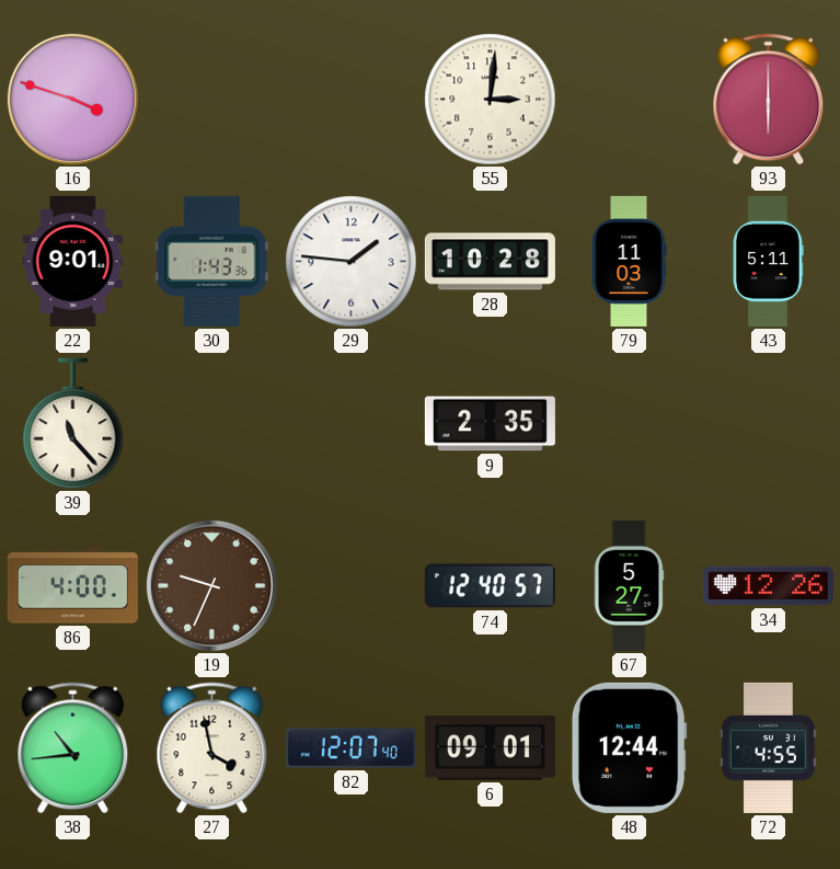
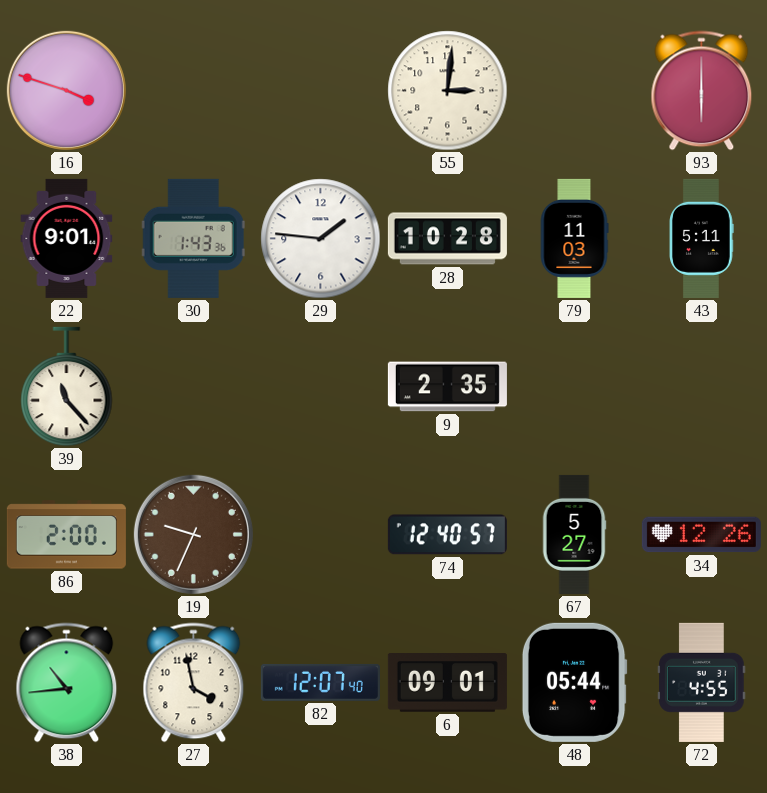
86: 4:00 -> 2:00 (66, 535)
48: 12:44 -> 05:44 (574, 682)
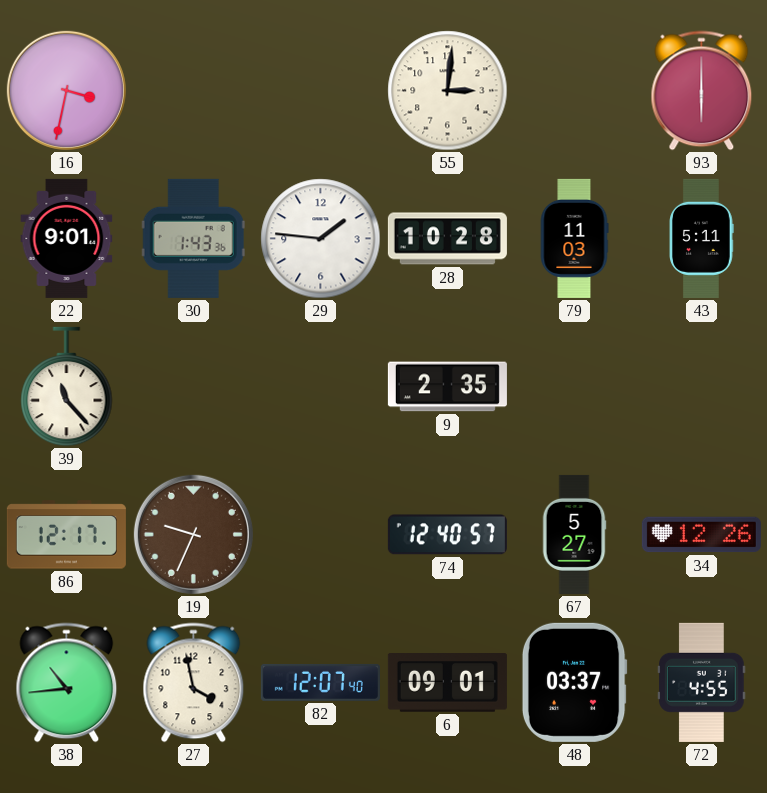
16: 3:48 -> 3:32 (66, 90)
86: 2:00 -> 12:17 (66, 535)
48: 05:44 -> 03:37 (574, 682)
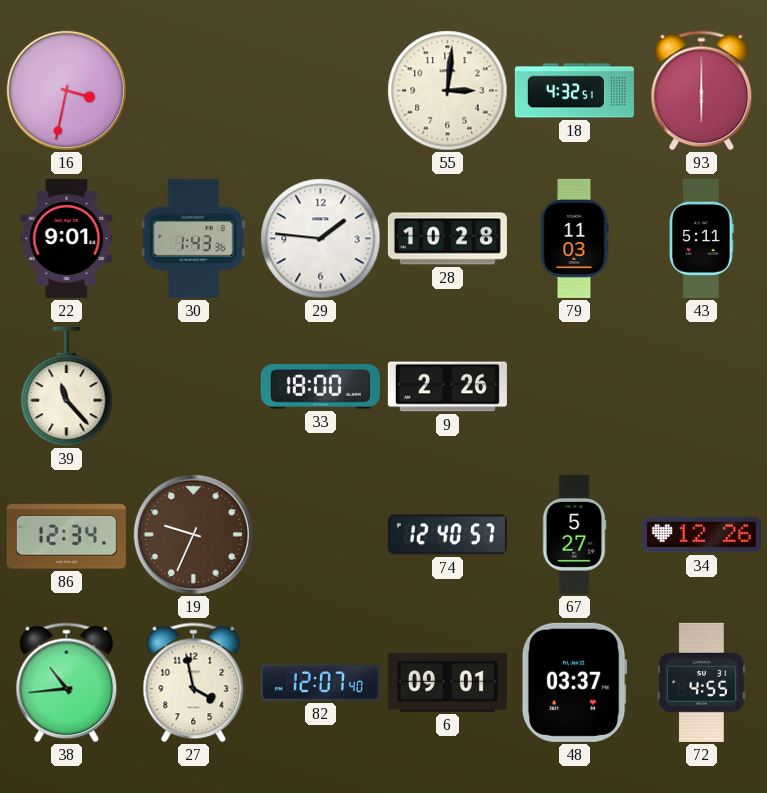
18: none -> 4:32 (574, 91)
33: none -> 18:00 (320, 387)
9: 2:35 -> 2:26 (447, 387)
86: 12:17 -> 12:34 (66, 535)
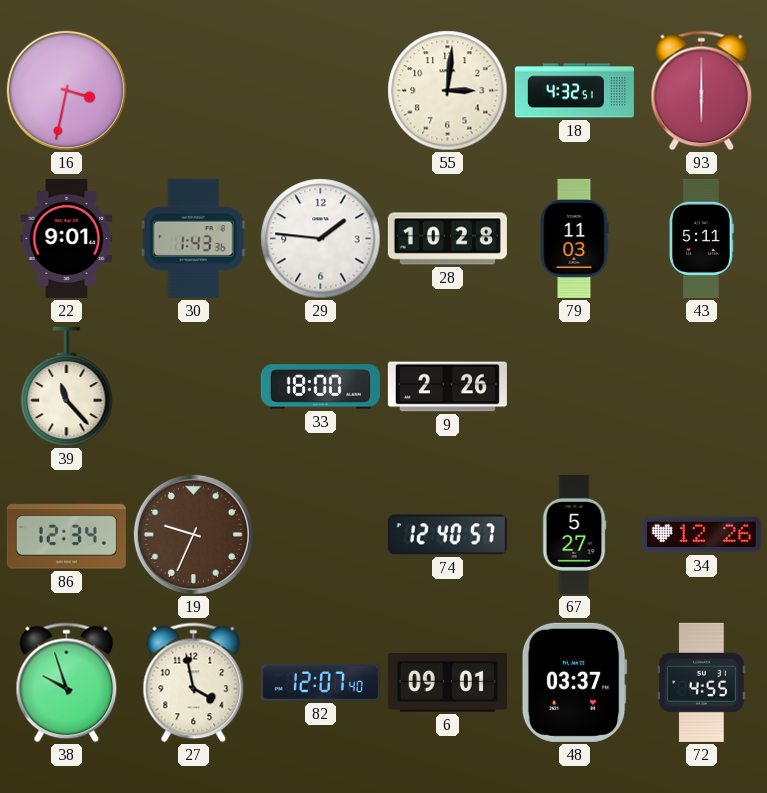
38: 10:44 -> 9:57 (67, 683)
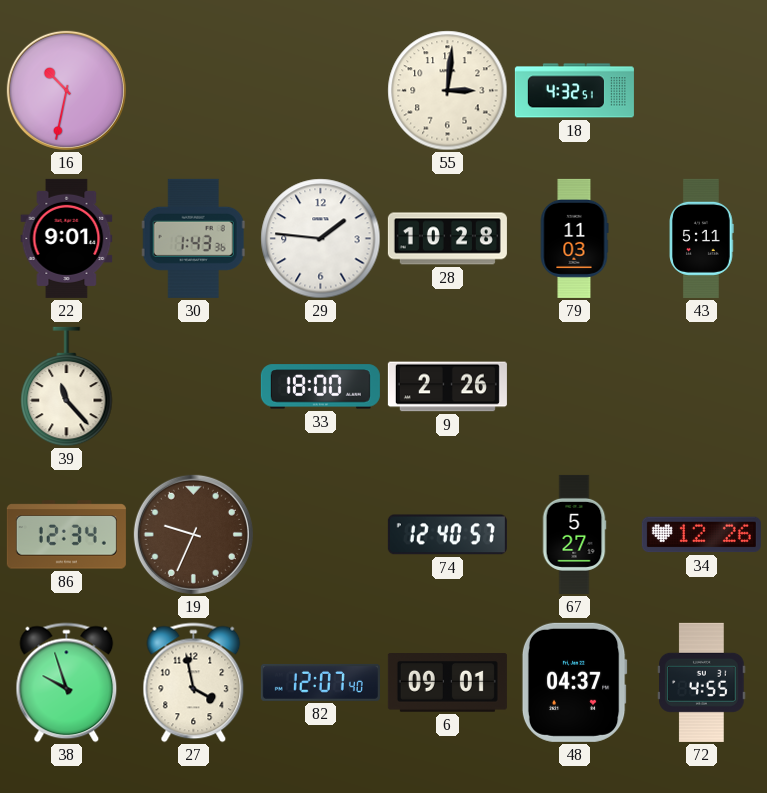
16: 3:32 -> 10:32 (66, 90)
93: 6:00 -> none (702, 91)
48: 03:37 -> 04:37 (574, 682)
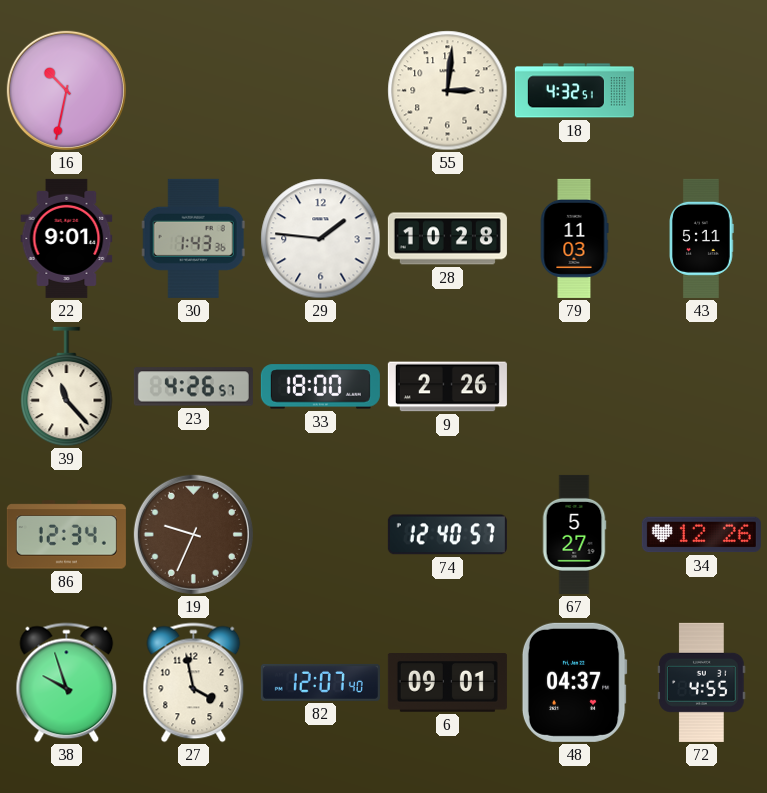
23: none -> 4:26 (193, 387)
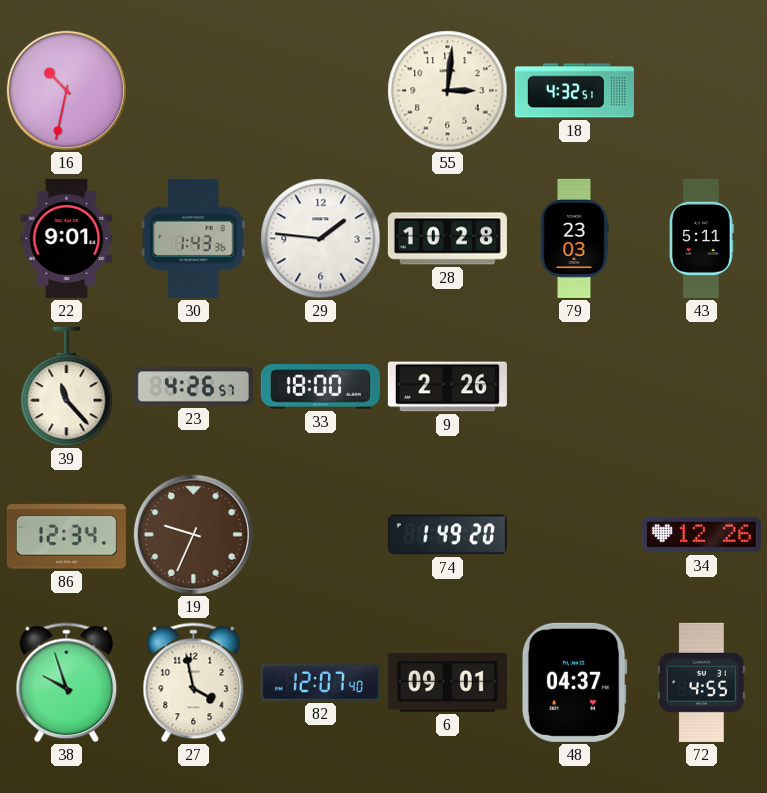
79: 11:03 -> 23:03 (574, 238)
74: 12:40 -> 1:49 (447, 535)
67: 5:27 -> none (574, 534)
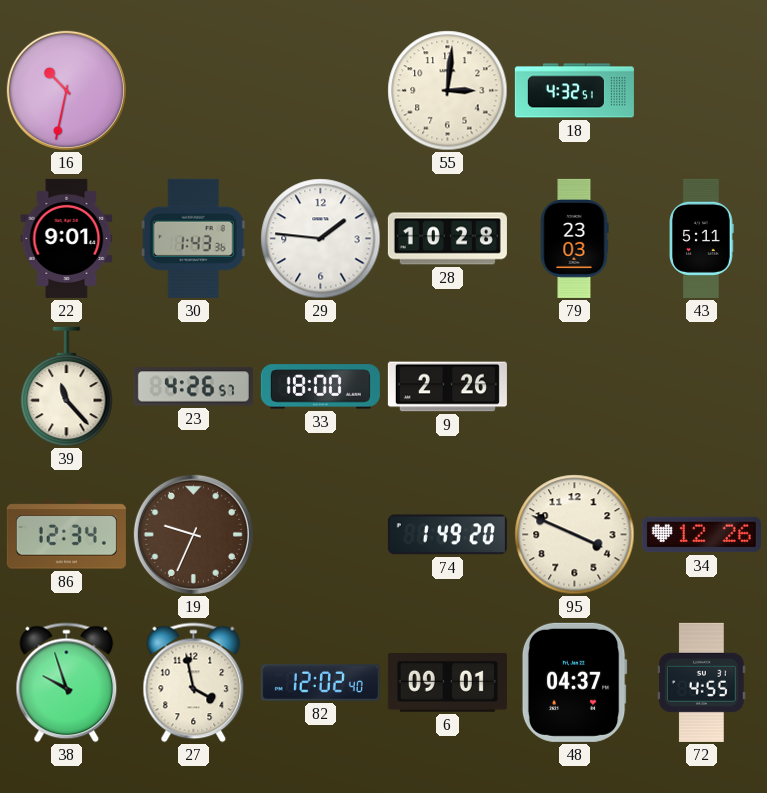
95: none -> 3:49 (575, 535)
82: 12:07 -> 12:02 (320, 682)
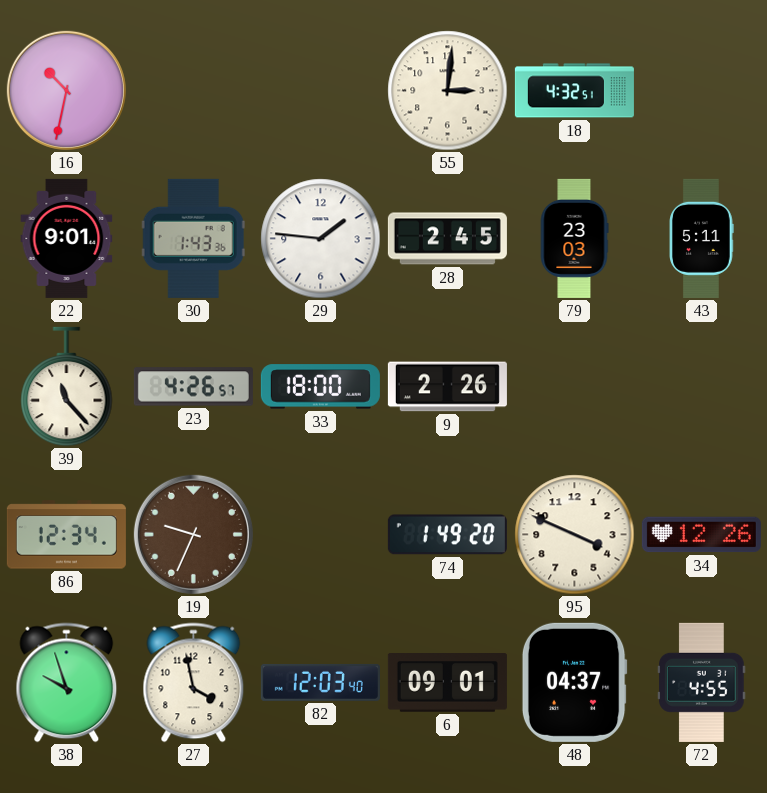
28: 10:28 -> 2:45 (447, 239)
82: 12:02 -> 12:03 (320, 682)
